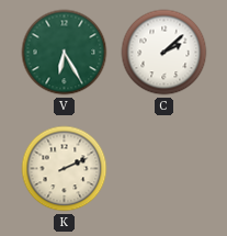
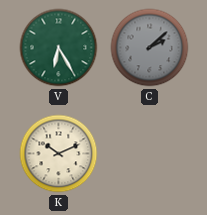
C dial: white -> grey (150, 48)
K: 2:11 -> 10:11 (59, 154)
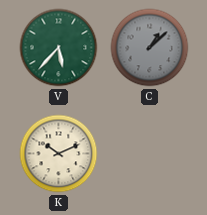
V: 6:25 -> 5:37 (59, 48)
C: 2:08 -> 1:08 (150, 48)
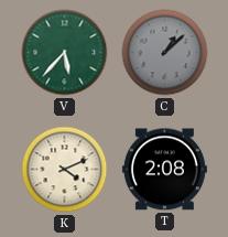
K: 10:11 -> 4:11 (65, 170)
T: none -> 2:08 (164, 170)
